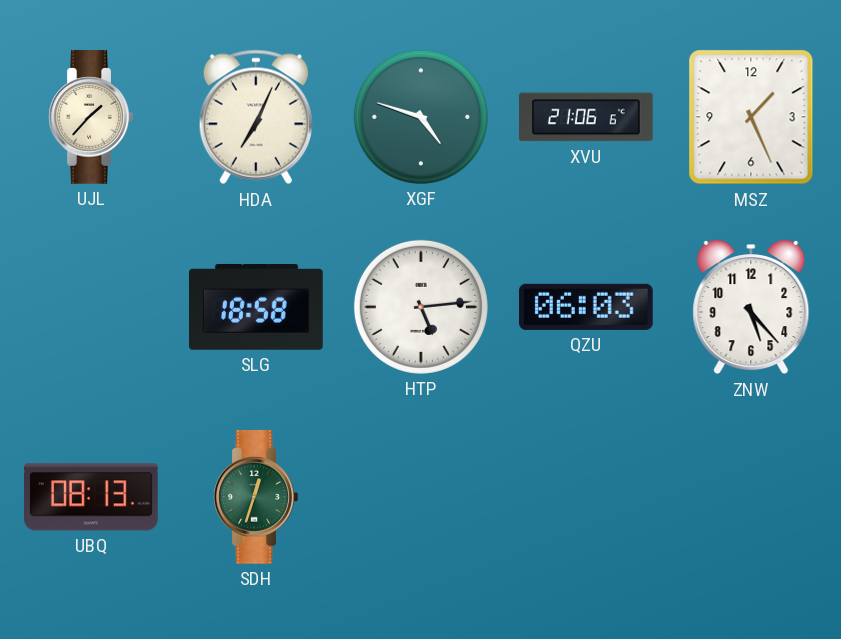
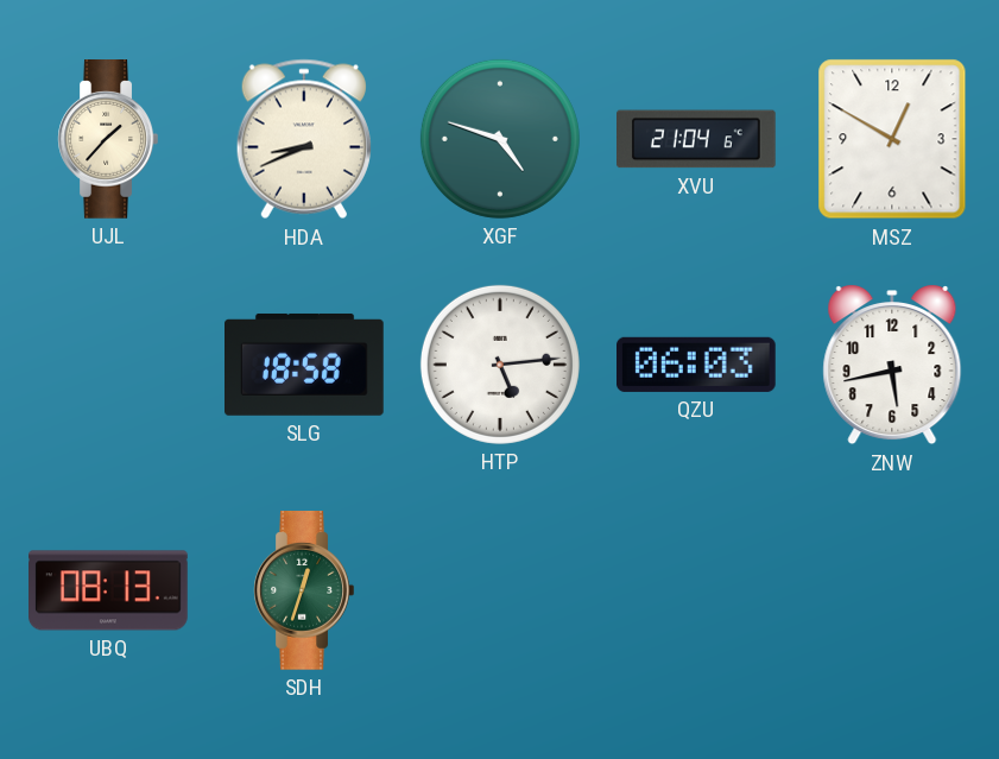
HDA: 7:04 -> 8:41 (304, 139)
XVU: 21:06 -> 21:04 (697, 139)
MSZ: 1:26 -> 12:50 (892, 139)
ZNW: 5:23 -> 5:43 (892, 366)
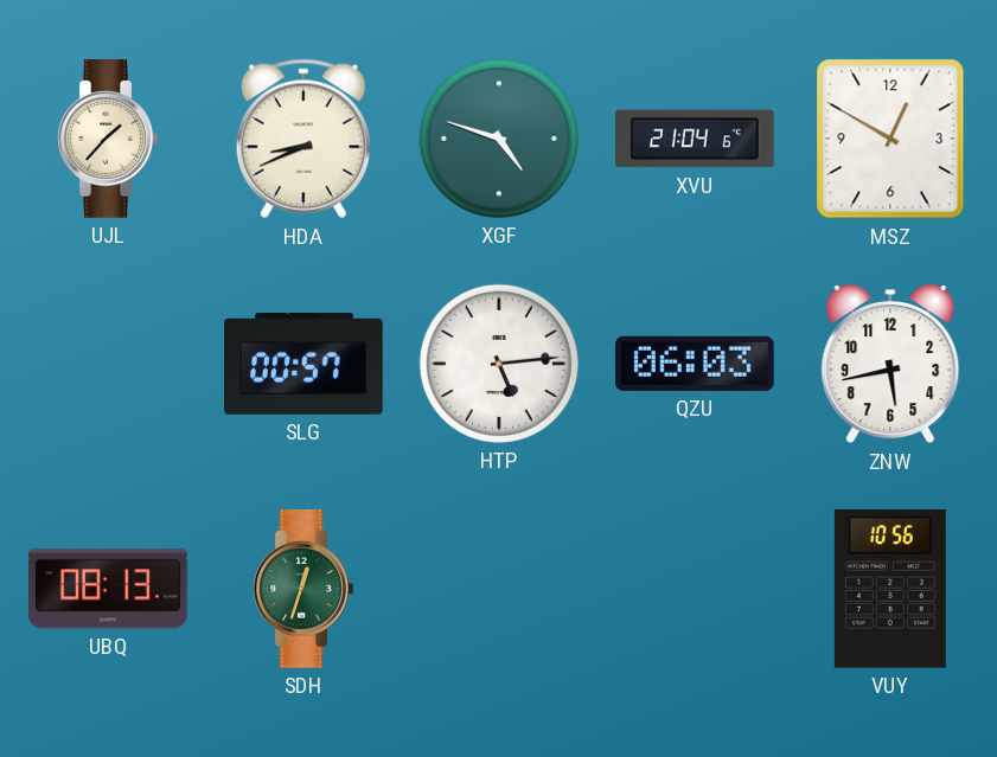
SLG: 18:58 -> 00:57 (305, 364)
VUY: none -> 10:56 (890, 589)
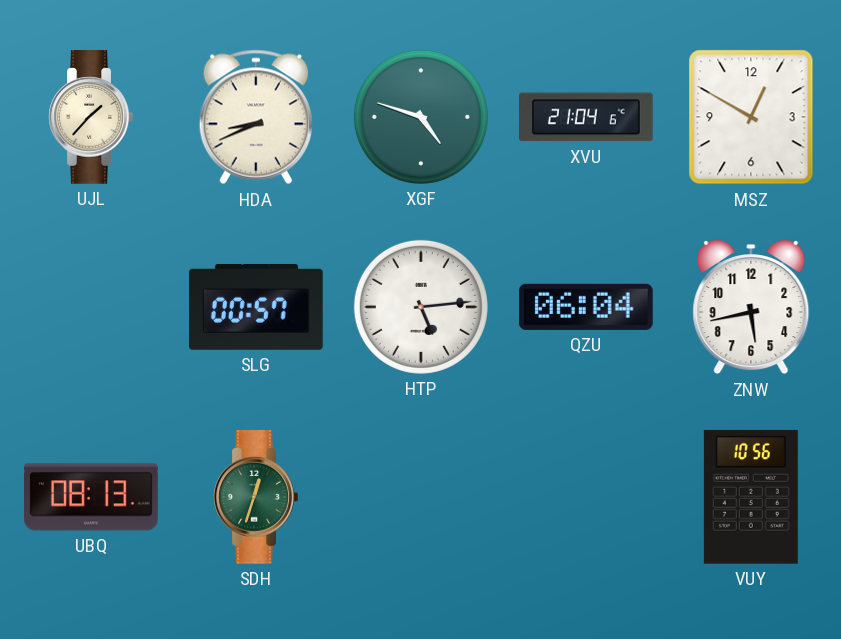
QZU: 06:03 -> 06:04 (587, 307)
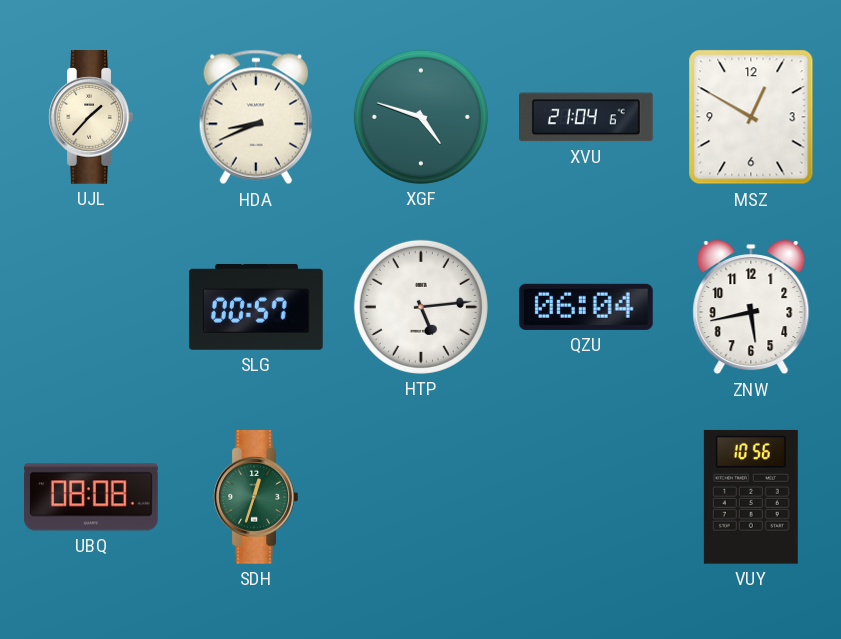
UBQ: 08:13 -> 08:08 (92, 497)
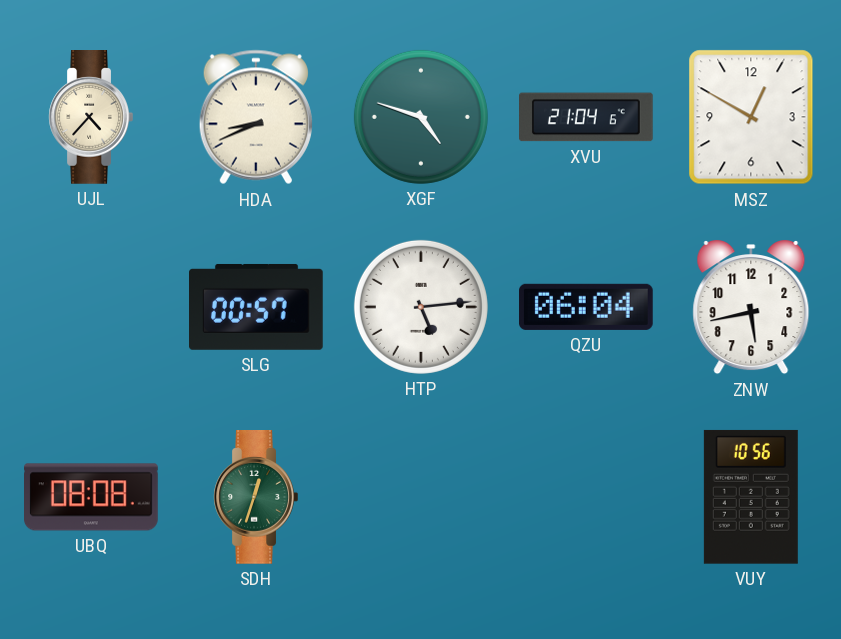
UJL: 1:37 -> 4:37 (91, 118)
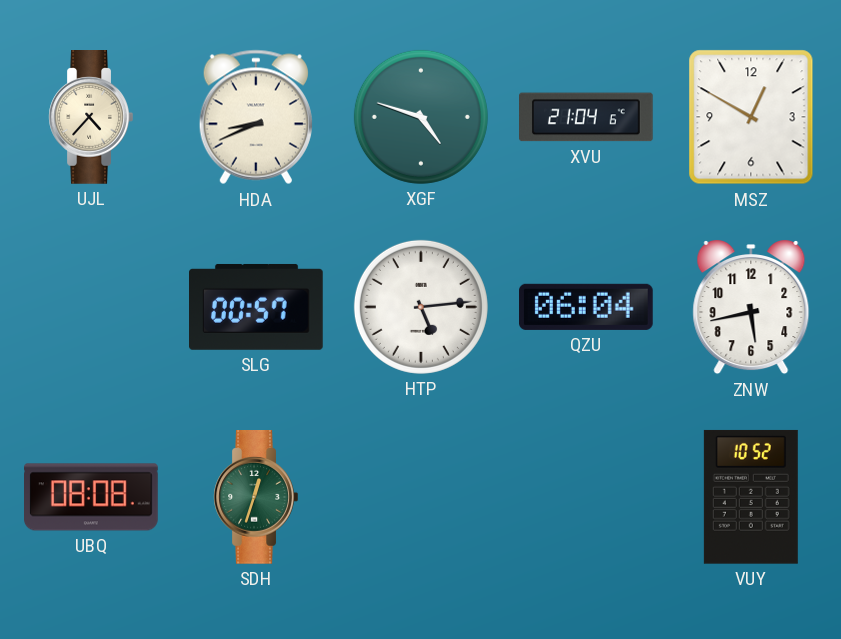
VUY: 10:56 -> 10:52 (751, 497)
